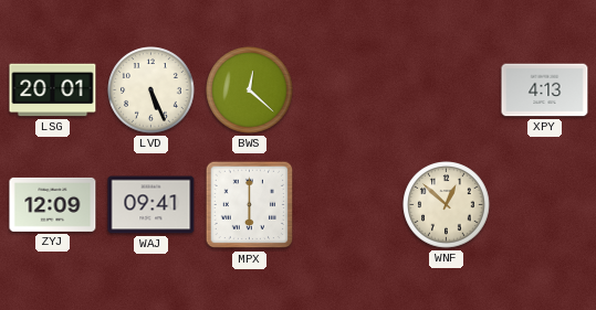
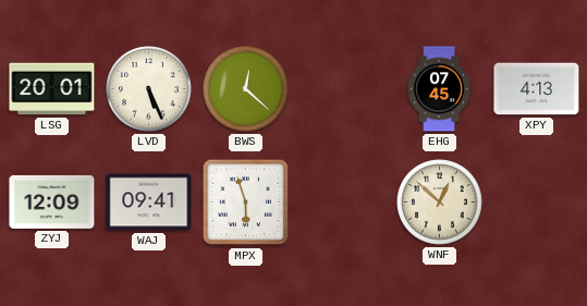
EHG: none -> 07:45 (439, 89)
MPX: 6:00 -> 5:57 (246, 203)
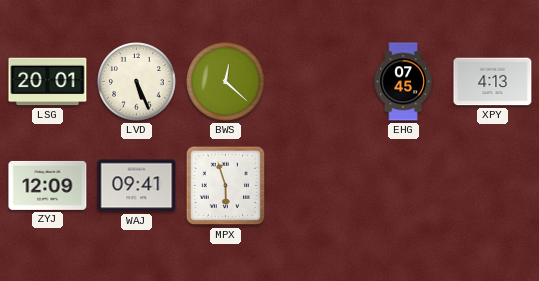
WNF: 12:52 -> none (440, 203)
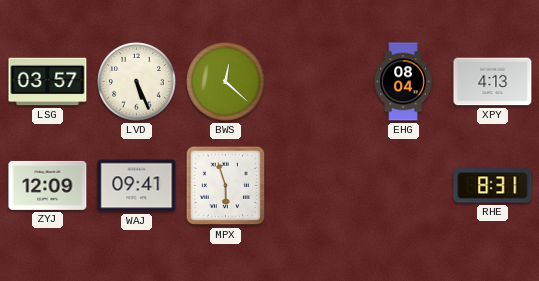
LSG: 20:01 -> 03:57 (48, 82)
EHG: 07:45 -> 08:04 (403, 82)
RHE: none -> 8:31 (493, 186)
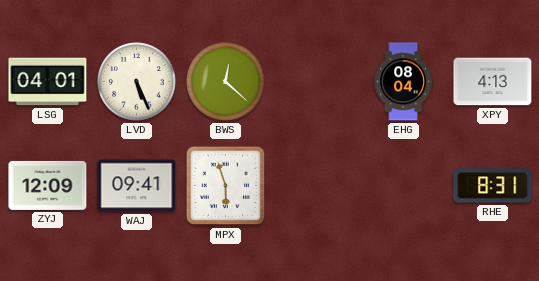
LSG: 03:57 -> 04:01 (48, 82)
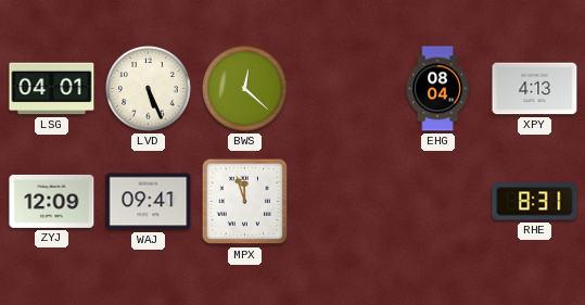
MPX: 5:57 -> 11:57 (245, 202)
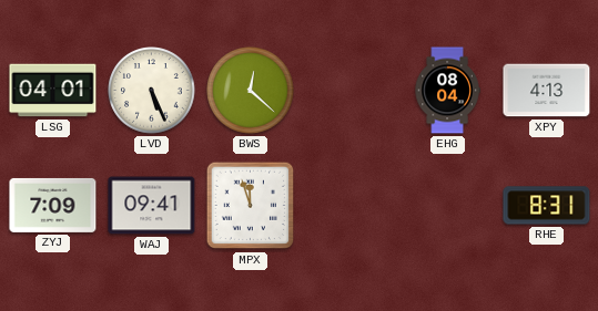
ZYJ: 12:09 -> 7:09 (53, 205)
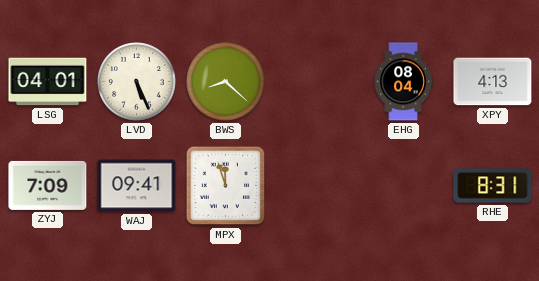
BWS: 12:22 -> 8:22 (226, 82)
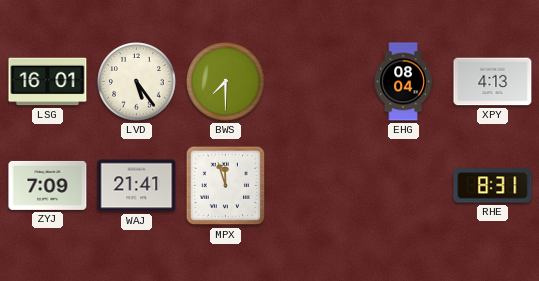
LSG: 04:01 -> 16:01 (48, 82)
LVD: 5:26 -> 5:24 (137, 82)
BWS: 8:22 -> 7:30 (226, 82)
WAJ: 09:41 -> 21:41 (137, 186)
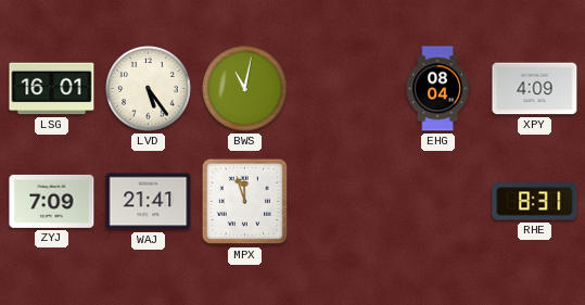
BWS: 7:30 -> 11:02 (245, 89)
XPY: 4:13 -> 4:09 (535, 89)
